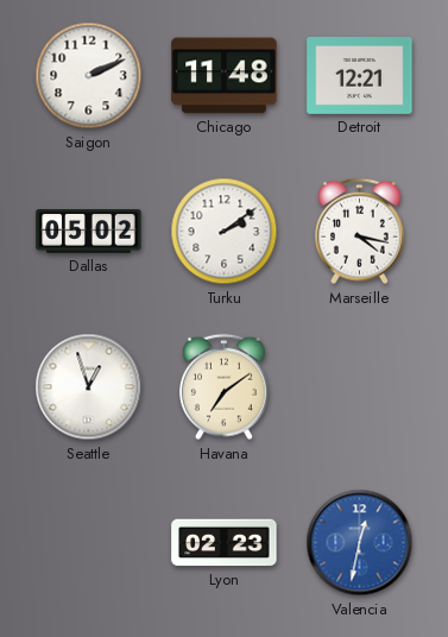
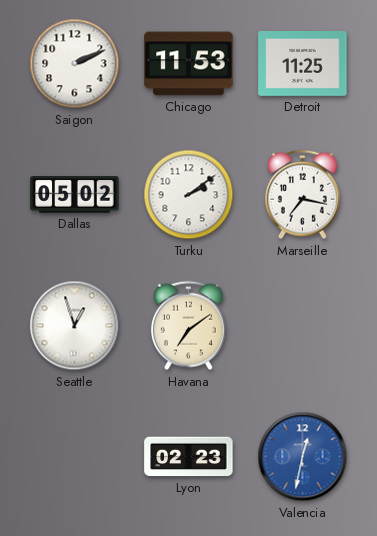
Chicago: 11:48 -> 11:53 (189, 64)
Detroit: 12:21 -> 11:25 (303, 64)
Marseille: 4:17 -> 7:17 (302, 195)
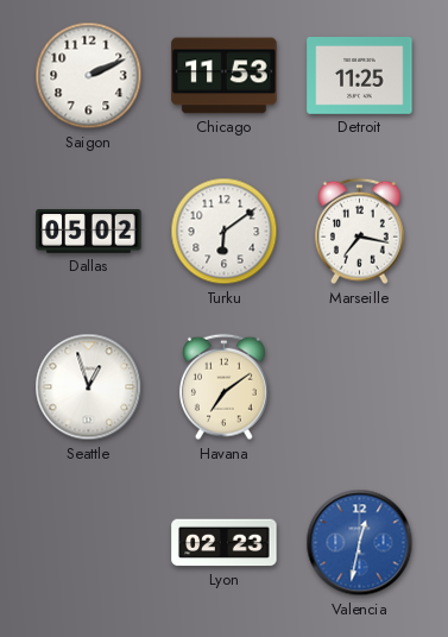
Turku: 2:09 -> 6:09 (225, 232)
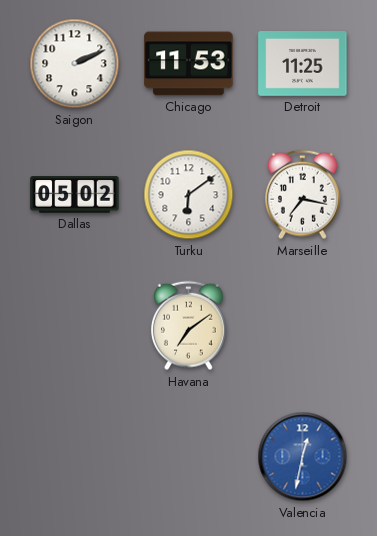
Seattle: 12:57 -> none (89, 387)
Lyon: 02:23 -> none (225, 543)
